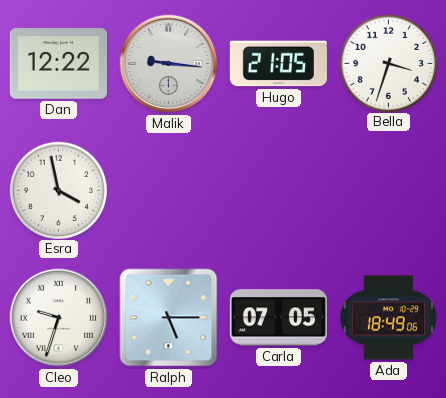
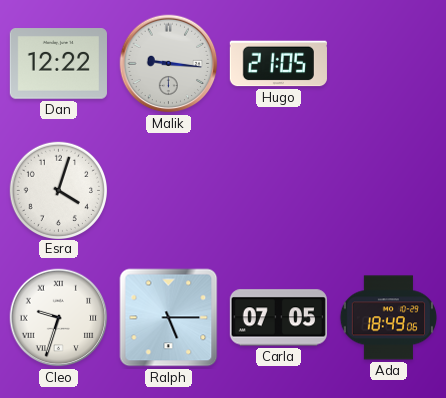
Bella: 3:33 -> none (388, 63)
Esra: 3:58 -> 4:03 (58, 190)
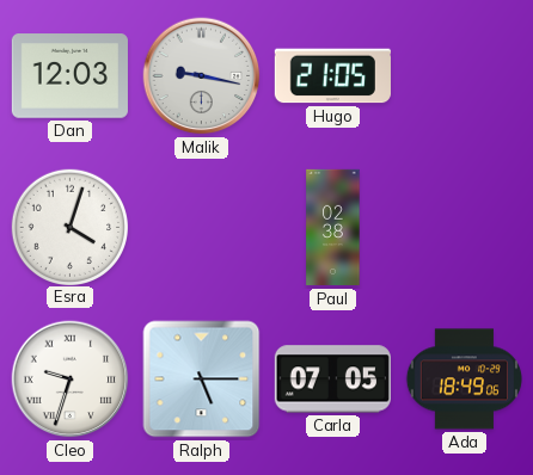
Dan: 12:22 -> 12:03 (69, 76)
Malik: 9:16 -> 9:17 (202, 76)
Paul: none -> 02:38 (333, 228)
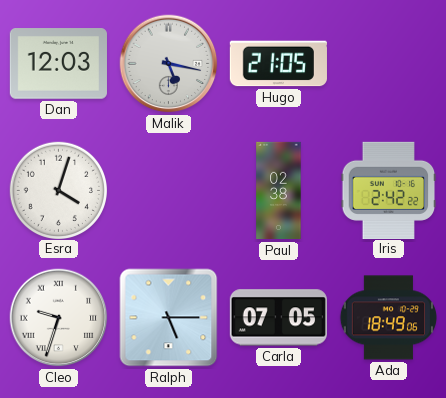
Malik: 9:17 -> 5:17 (169, 64)
Iris: none -> 2:42 (389, 190)
